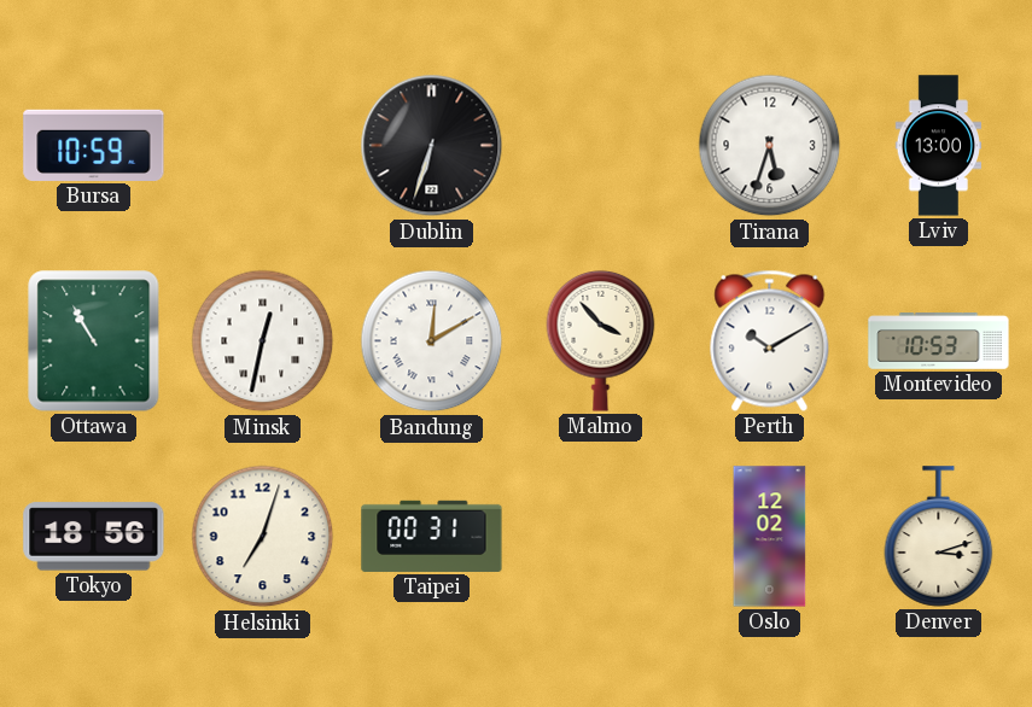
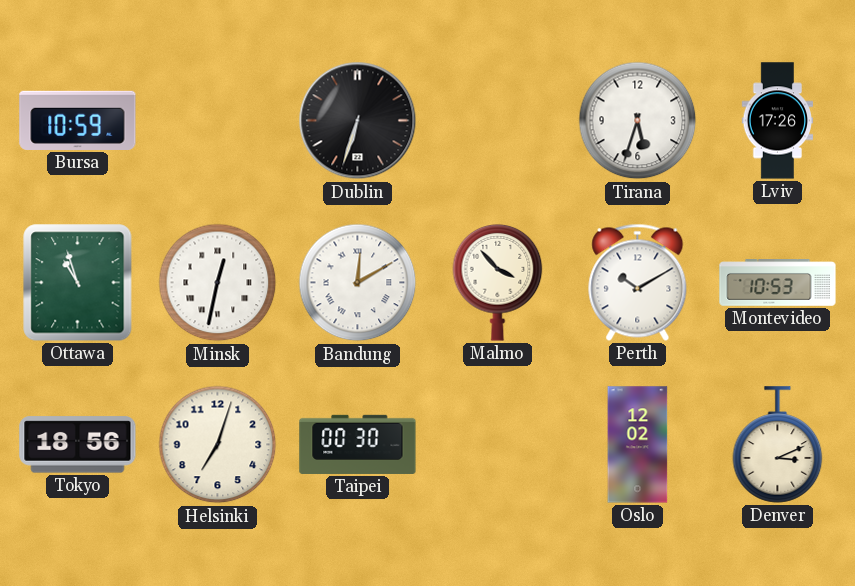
Lviv: 13:00 -> 17:26 (778, 121)
Ottawa: 10:55 -> 10:57 (78, 283)
Taipei: 00:31 -> 00:30 (358, 444)
Denver: 3:12 -> 3:11 (778, 445)
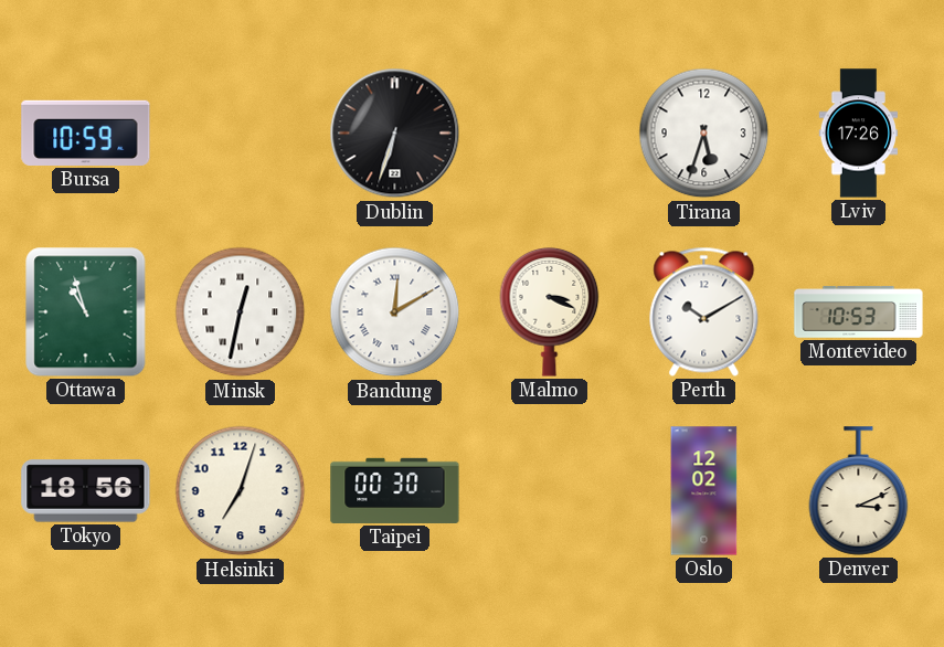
Malmo: 3:53 -> 3:19 (550, 311)
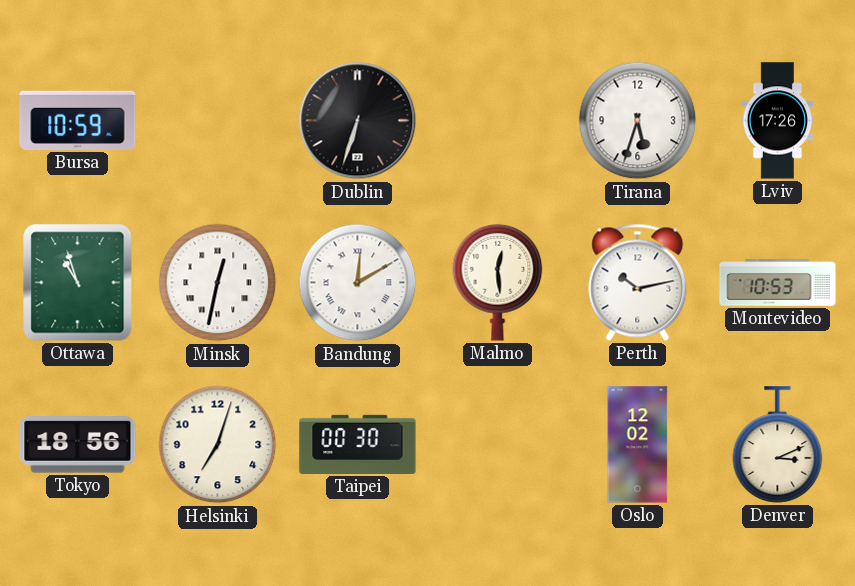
Malmo: 3:19 -> 12:29 (498, 282)
Perth: 10:10 -> 10:13 (638, 282)
